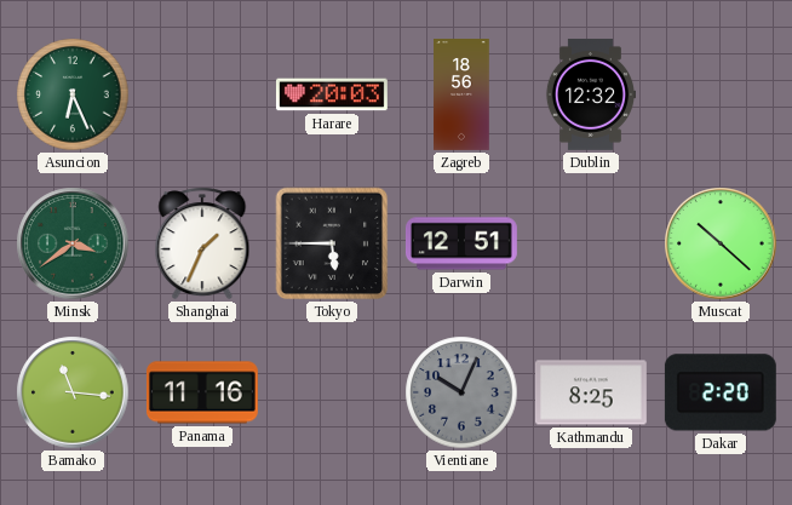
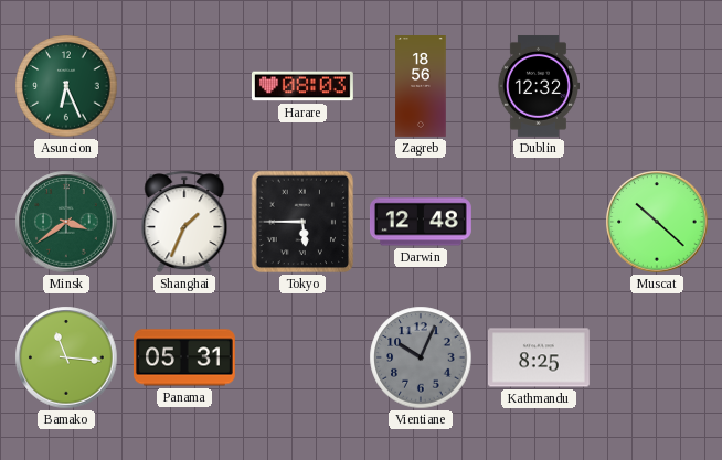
Harare: 20:03 -> 08:03 (302, 86)
Darwin: 12:51 -> 12:48 (421, 222)
Panama: 11:16 -> 05:31 (184, 357)
Dakar: 2:20 -> none (721, 392)
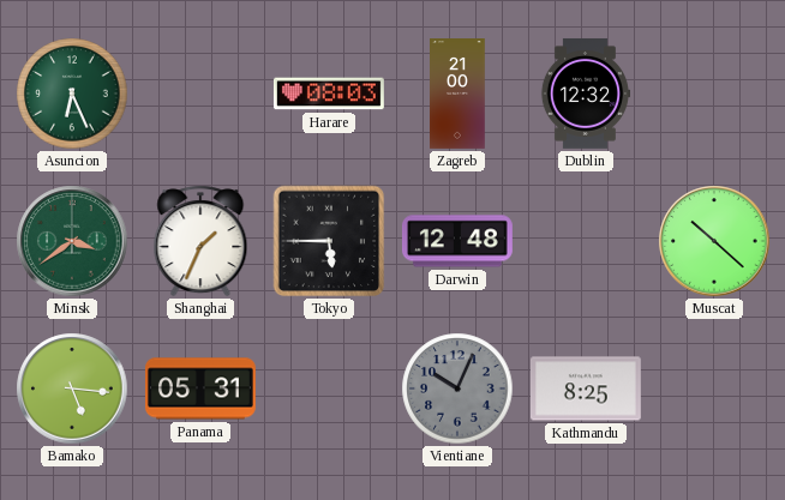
Zagreb: 18:56 -> 21:00 (457, 95)
Bamako: 11:16 -> 5:16 (72, 388)
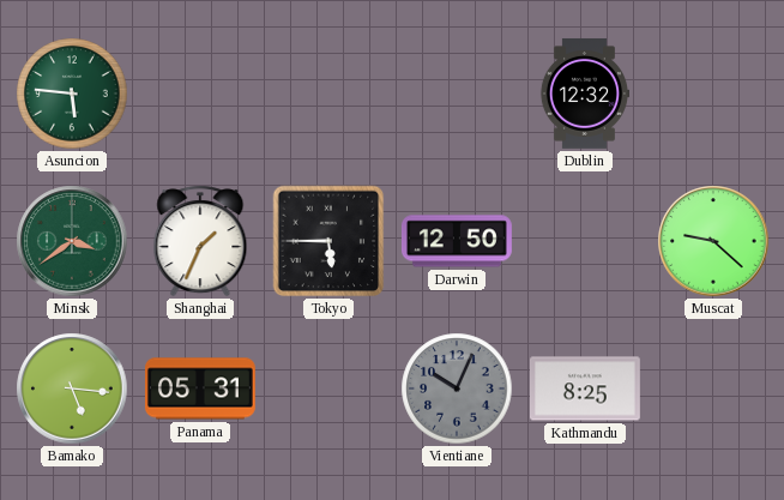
Asuncion: 6:26 -> 5:46 (72, 94)
Harare: 08:03 -> none (329, 94)
Zagreb: 21:00 -> none (457, 95)
Darwin: 12:48 -> 12:50 (457, 241)
Muscat: 10:22 -> 9:22 (713, 241)
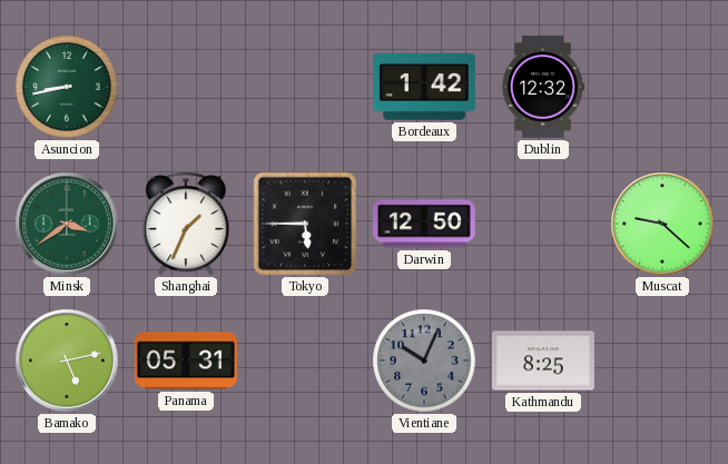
Asuncion: 5:46 -> 8:43 (67, 87)
Bordeaux: none -> 1:42 (424, 88)
Bamako: 5:16 -> 5:13 (67, 361)
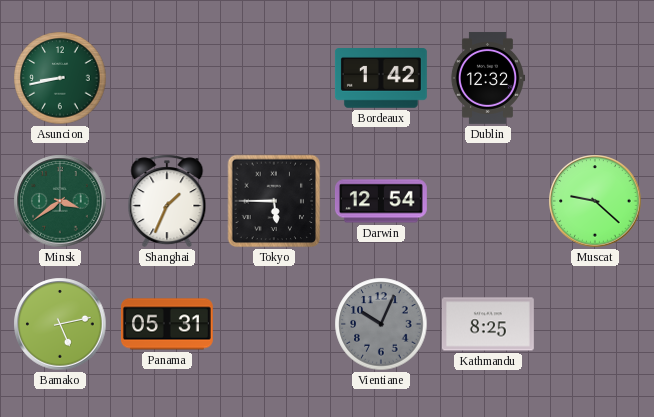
Darwin: 12:50 -> 12:54 (381, 201)
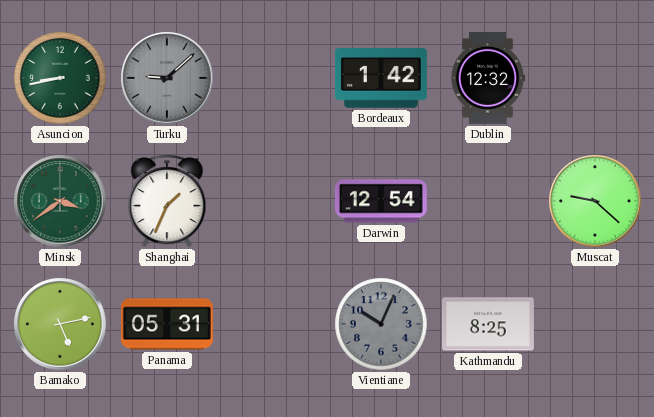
Turku: none -> 9:08 (167, 78)
Tokyo: 5:45 -> none (274, 201)
